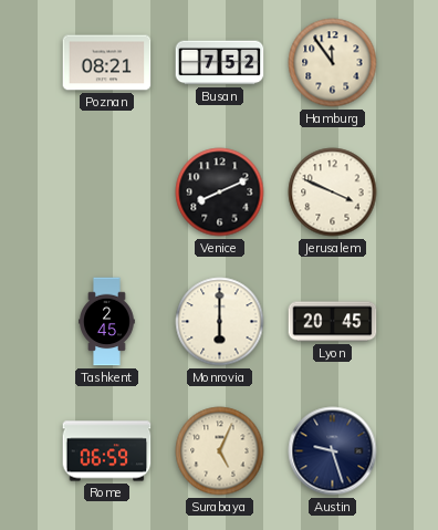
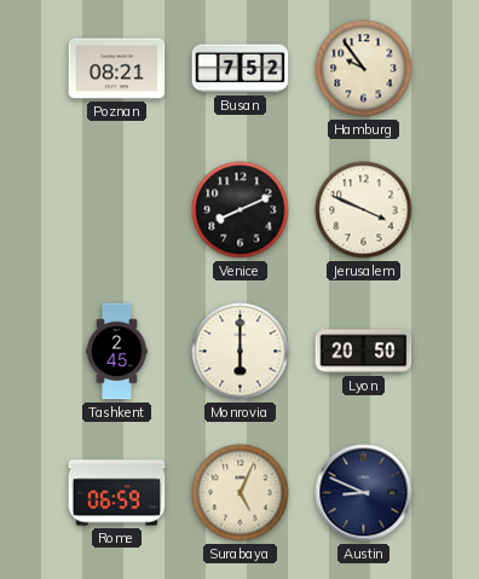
Hamburg: 11:54 -> 9:54 (364, 69)
Lyon: 20:45 -> 20:50 (364, 352)
Austin: 9:27 -> 8:49 (364, 493)
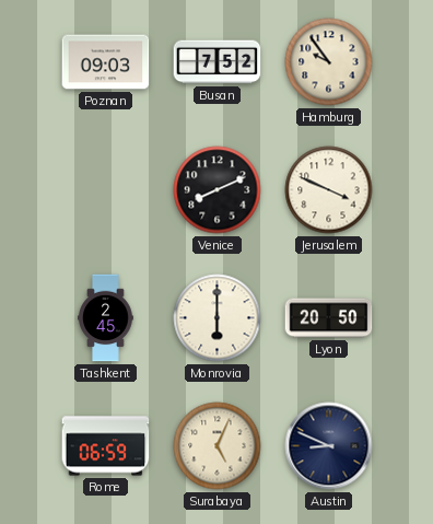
Poznan: 08:21 -> 09:03 (106, 62)
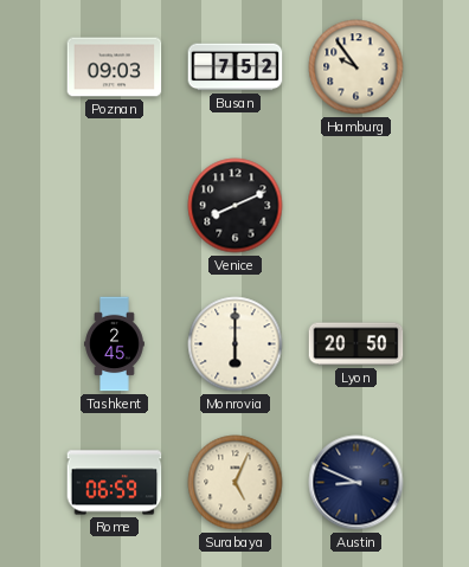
Jerusalem: 3:49 -> none (329, 190)
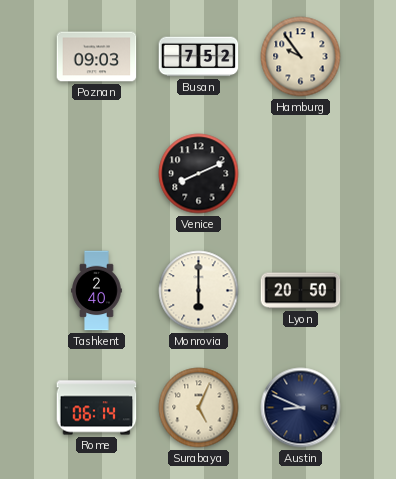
Tashkent: 2:45 -> 2:40 (97, 291)
Rome: 06:59 -> 06:14 (97, 408)
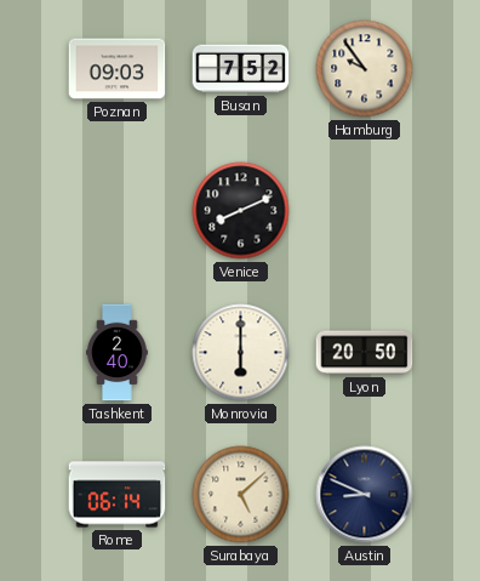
Surabaya: 5:04 -> 5:08 (241, 495)
